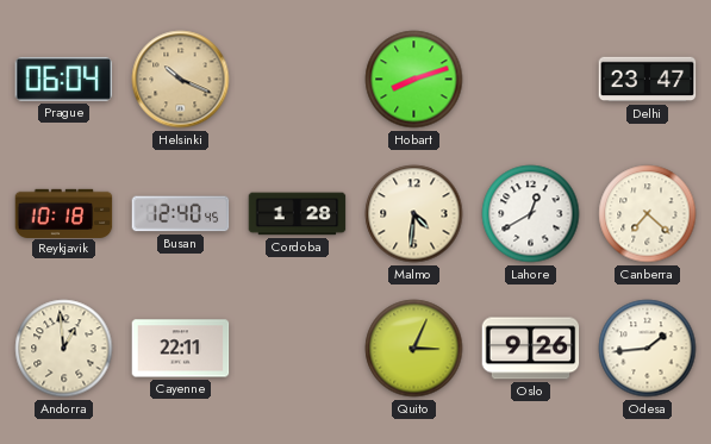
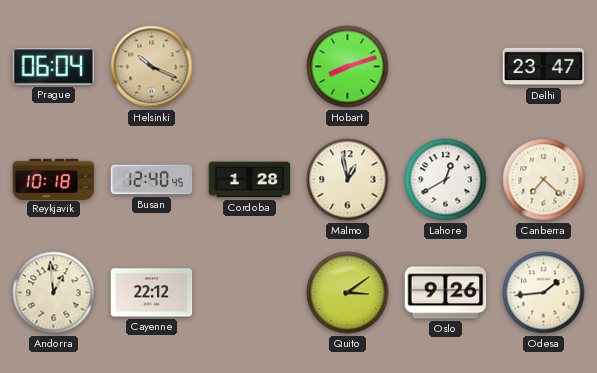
Malmo: 4:31 -> 12:58 (348, 180)
Cayenne: 22:11 -> 22:12 (152, 293)
Quito: 3:04 -> 3:09 (348, 293)
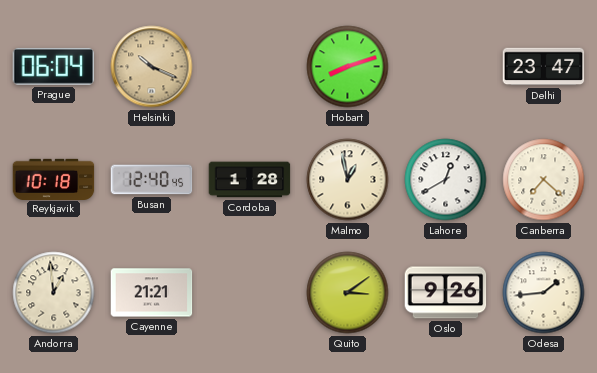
Cayenne: 22:12 -> 21:21 (152, 293)
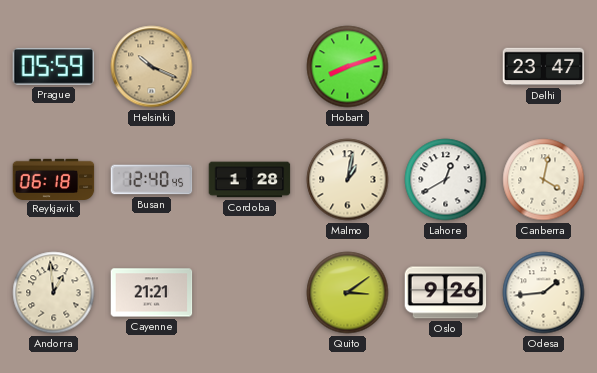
Prague: 06:04 -> 05:59 (54, 66)
Reykjavik: 10:18 -> 06:18 (54, 179)
Malmo: 12:58 -> 1:02 (348, 180)
Canberra: 7:22 -> 4:02 (544, 180)
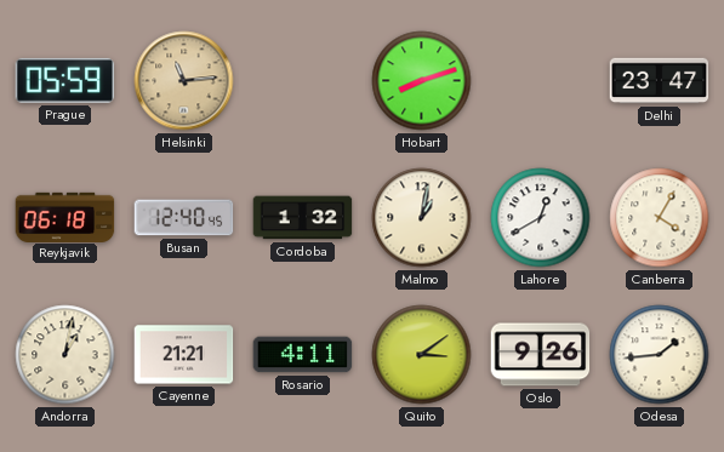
Helsinki: 10:19 -> 11:14 (184, 81)
Cordoba: 1:28 -> 1:32 (303, 218)
Canberra: 4:02 -> 4:05 (660, 218)
Andorra: 12:59 -> 1:02 (65, 355)
Rosario: none -> 4:11 (303, 355)
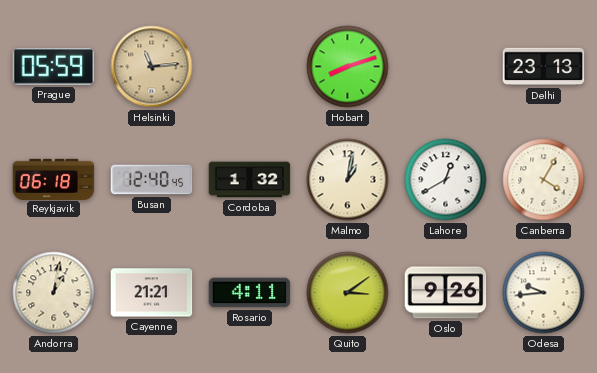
Delhi: 23:47 -> 23:13 (544, 67)
Odesa: 1:44 -> 9:44 (544, 293)
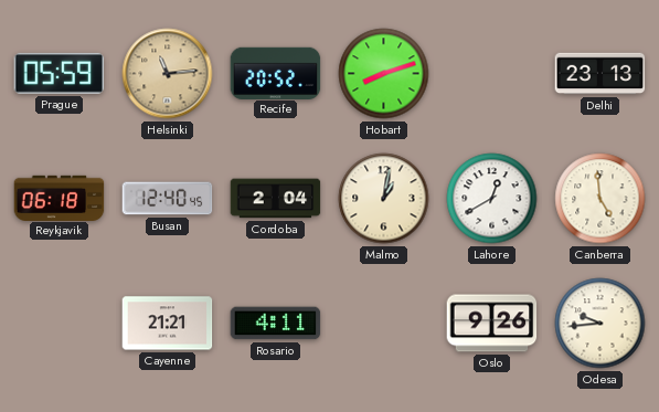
Recife: none -> 20:52 (276, 73)
Cordoba: 1:32 -> 2:04 (276, 199)
Canberra: 4:05 -> 4:59 (600, 199)
Andorra: 1:02 -> none (54, 293)
Quito: 3:09 -> none (348, 293)
